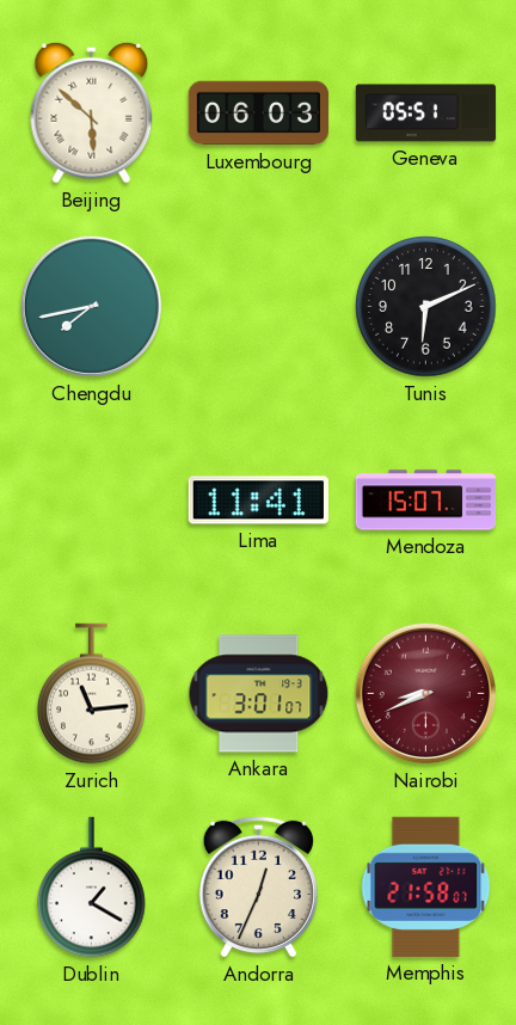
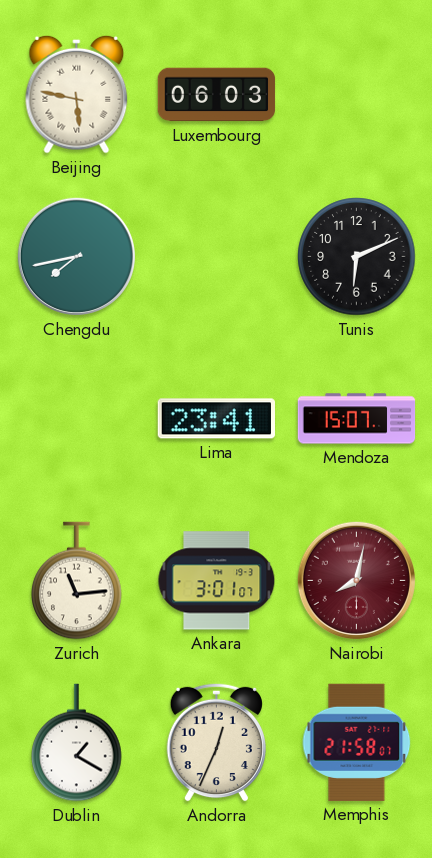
Beijing: 5:52 -> 5:47 (77, 94)
Geneva: 05:51 -> none (426, 113)
Lima: 11:41 -> 23:41 (216, 419)
Nairobi: 8:41 -> 8:02 (356, 580)
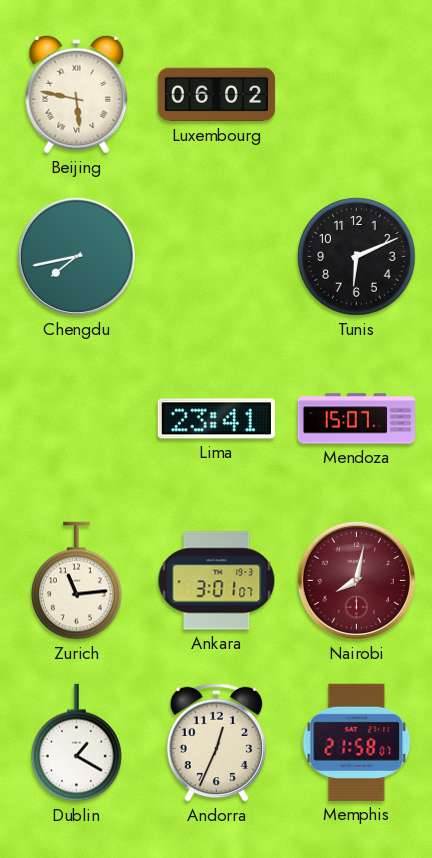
Luxembourg: 06:03 -> 06:02 (217, 95)
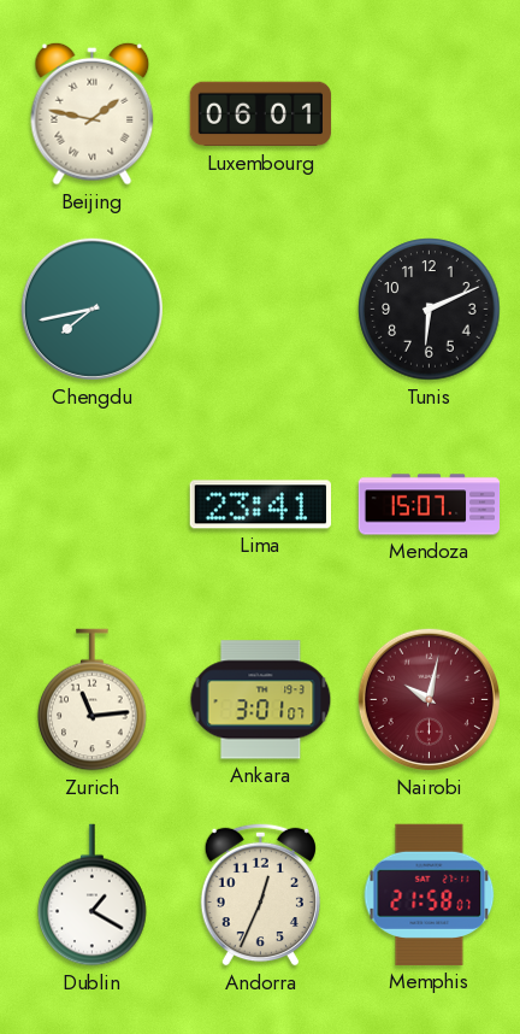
Beijing: 5:47 -> 1:47 (93, 113)
Luxembourg: 06:02 -> 06:01 (261, 114)
Nairobi: 8:02 -> 10:02 (429, 699)
